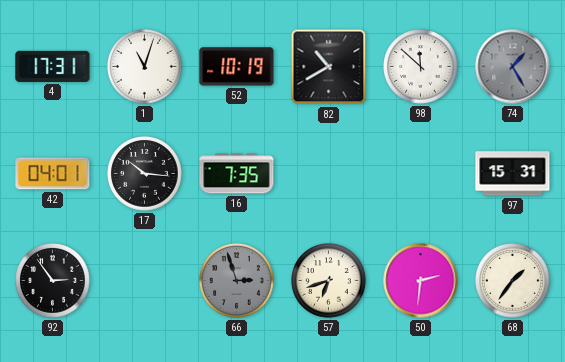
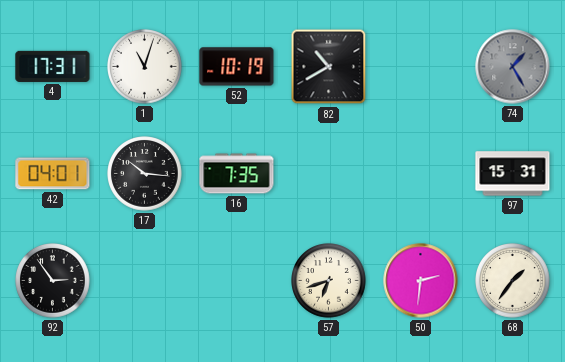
98: 11:52 -> none (421, 67)
66: 2:57 -> none (237, 281)
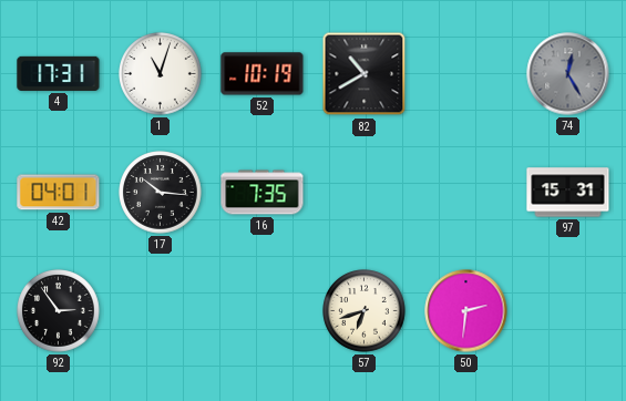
74: 1:25 -> 12:25 (568, 74)
68: 1:36 -> none (513, 281)
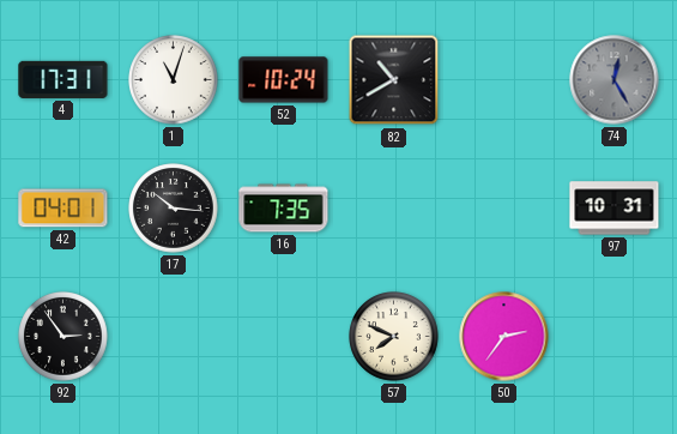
52: 10:19 -> 10:24 (284, 80)
97: 15:31 -> 10:31 (615, 209)
57: 6:42 -> 7:49 (394, 337)
50: 2:31 -> 2:36 (504, 337)
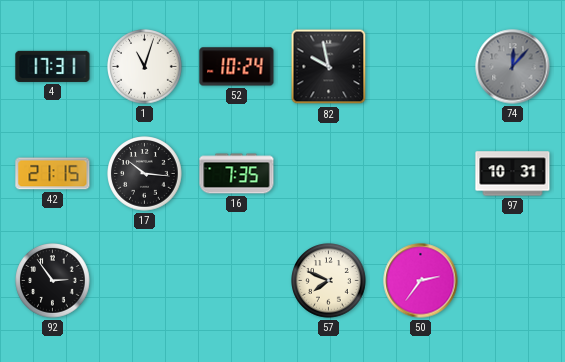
82: 10:40 -> 9:58 (329, 67)
74: 12:25 -> 12:07 (513, 67)
42: 04:01 -> 21:15 (53, 174)
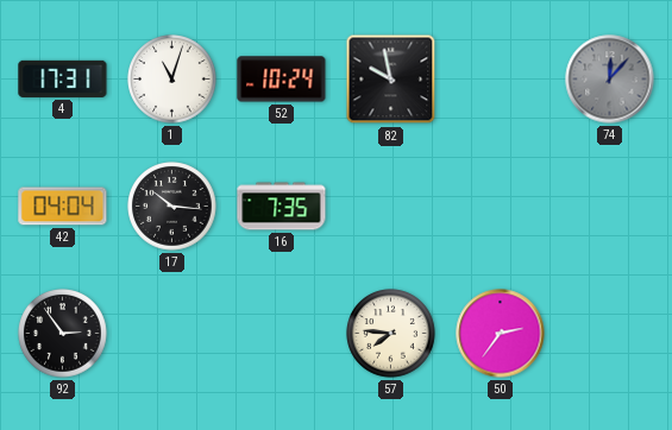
42: 21:15 -> 04:04 (63, 207)
97: 10:31 -> none (513, 174)
57: 7:49 -> 7:46 (391, 334)
